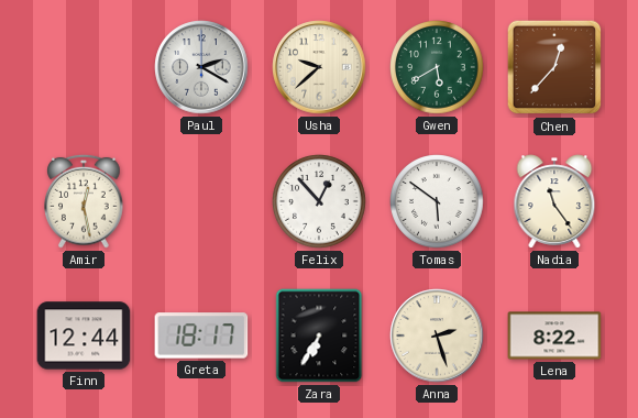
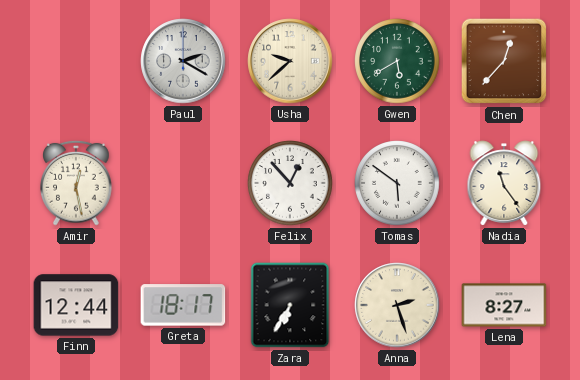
Lena: 8:22 -> 8:27 (504, 305)
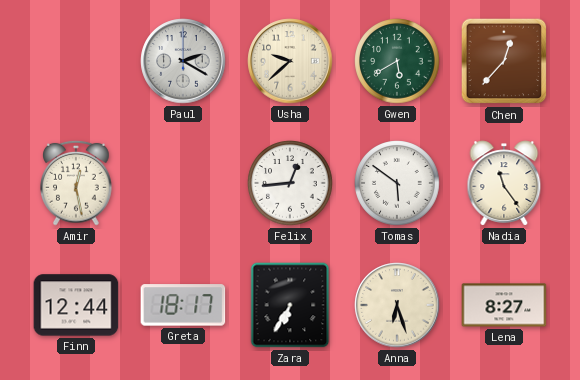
Felix: 12:53 -> 12:44 (290, 183)
Anna: 2:27 -> 6:27 (397, 305)
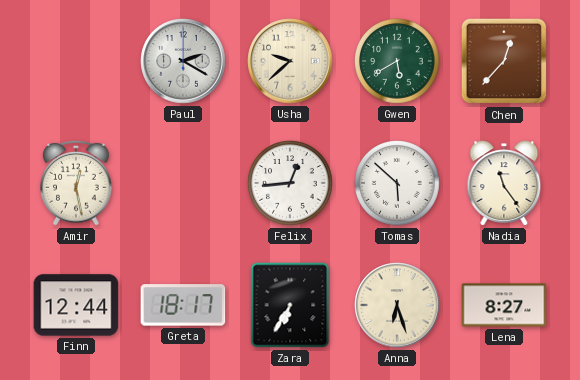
Tomas: 5:51 -> 5:52 (397, 183)
